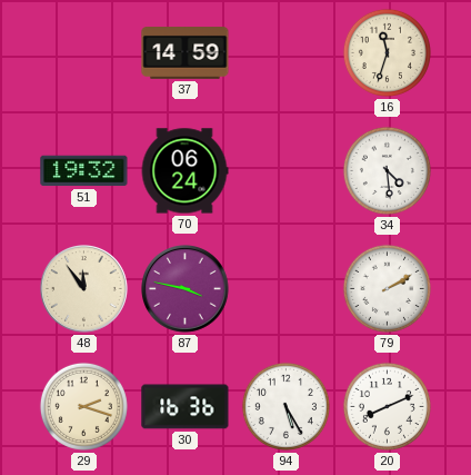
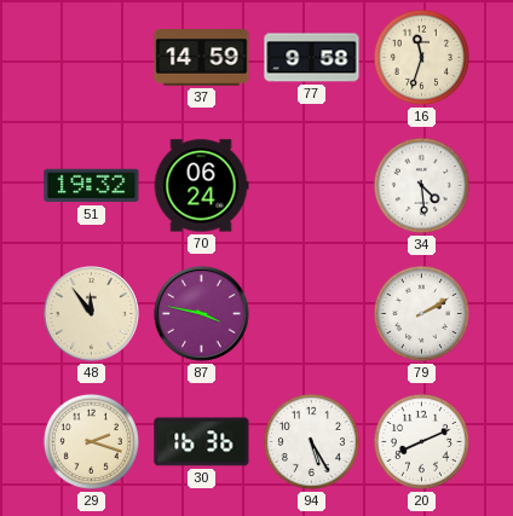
77: none -> 9:58 (312, 58)
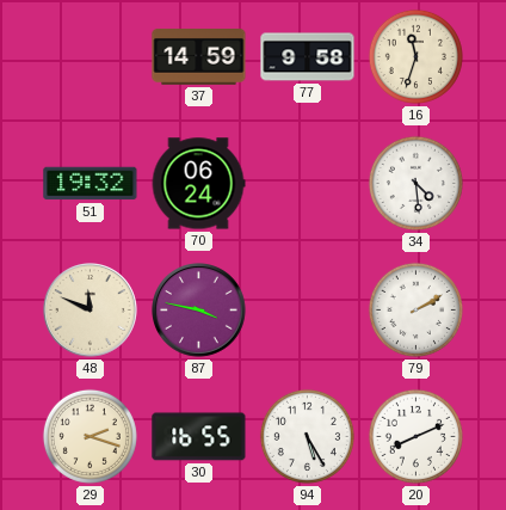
48: 11:54 -> 11:49 (91, 311)
30: 16:36 -> 16:55 (199, 437)
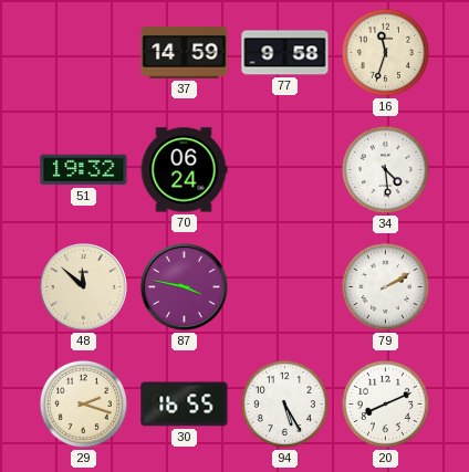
48: 11:49 -> 11:52 (84, 287)
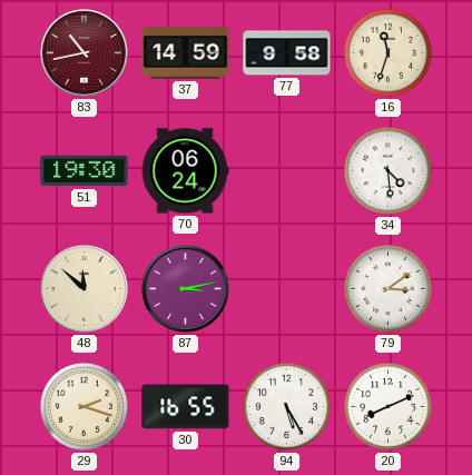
83: none -> 10:43 (85, 53)
51: 19:32 -> 19:30 (85, 171)
87: 3:47 -> 3:13 (186, 289)
79: 2:10 -> 3:09 (387, 288)
